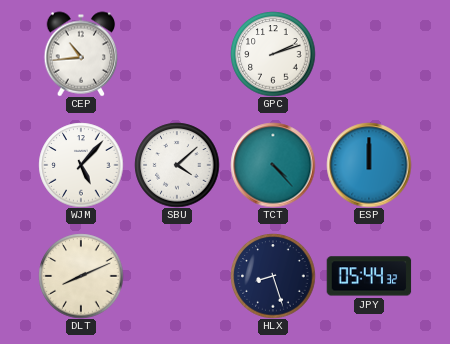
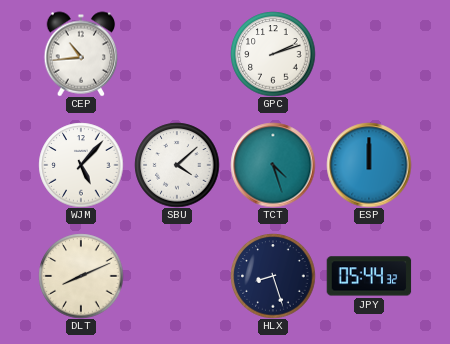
TCT: 4:23 -> 4:27 (273, 165)
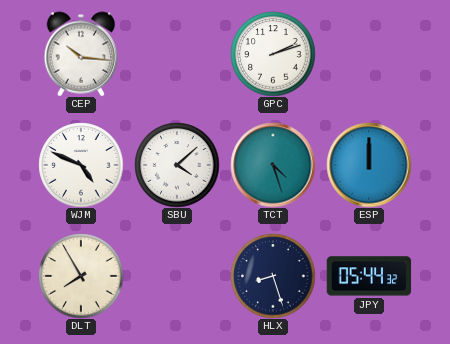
CEP: 10:44 -> 10:16 (81, 54)
WJM: 5:07 -> 4:49 (81, 165)
DLT: 8:11 -> 7:55 (81, 276)
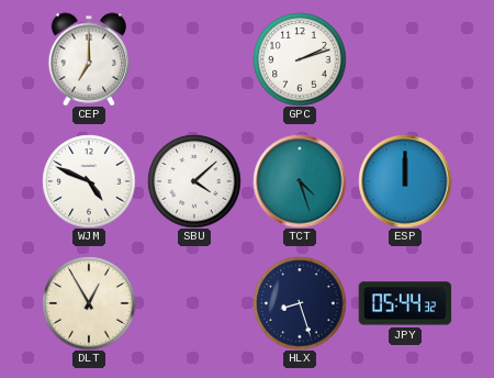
CEP: 10:16 -> 7:00 (89, 59)
DLT: 7:55 -> 12:55 (89, 303)
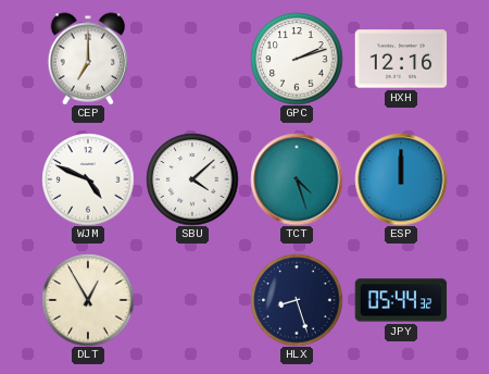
HXH: none -> 12:16 (401, 59)
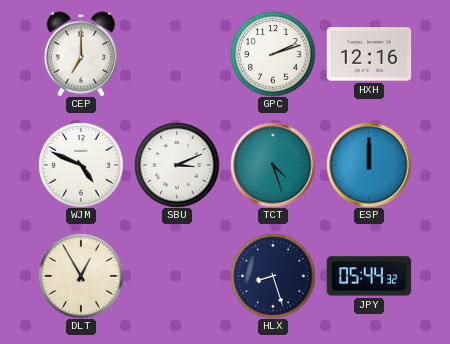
SBU: 4:08 -> 3:11 (177, 165)
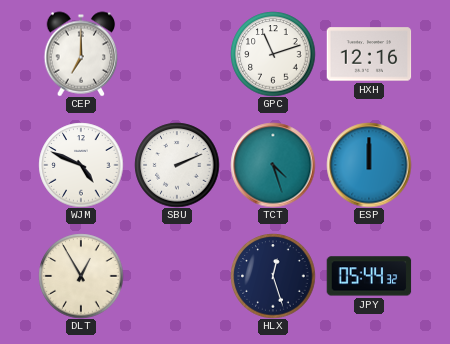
GPC: 2:12 -> 11:12 (273, 54)
SBU: 3:11 -> 2:11 (177, 165)
HLX: 8:27 -> 12:27 (273, 276)
